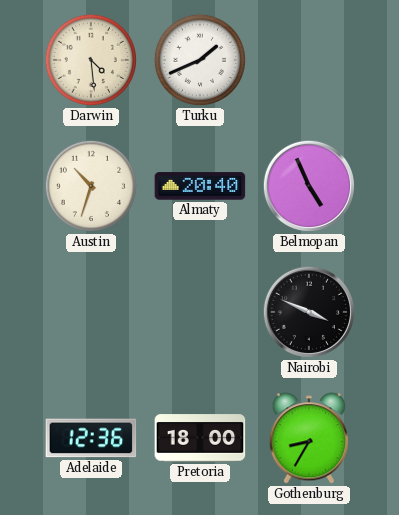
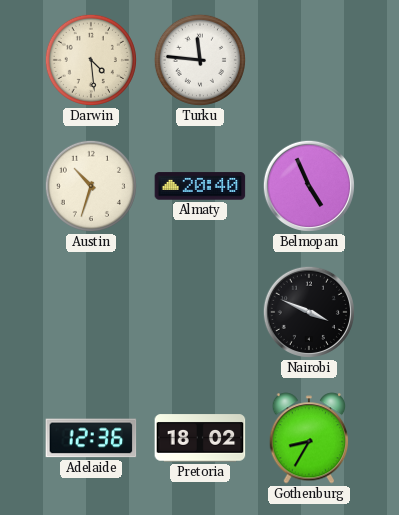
Turku: 1:41 -> 11:46 (200, 60)
Pretoria: 18:00 -> 18:02 (200, 438)
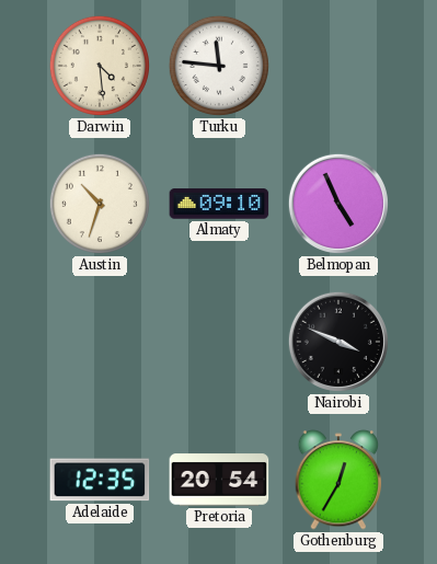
Almaty: 20:40 -> 09:10 (219, 204)
Adelaide: 12:36 -> 12:35 (100, 480)
Pretoria: 18:02 -> 20:54 (219, 480)
Gothenburg: 8:35 -> 12:35 (338, 480)
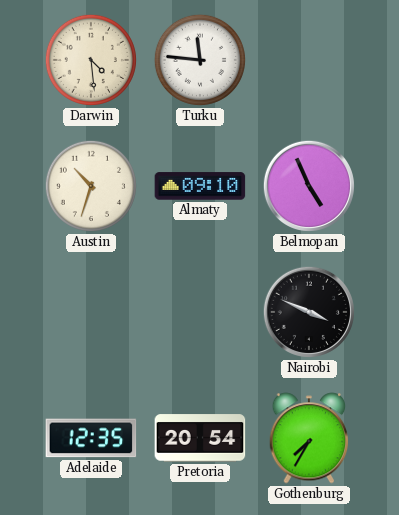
Gothenburg: 12:35 -> 7:35 (309, 438)
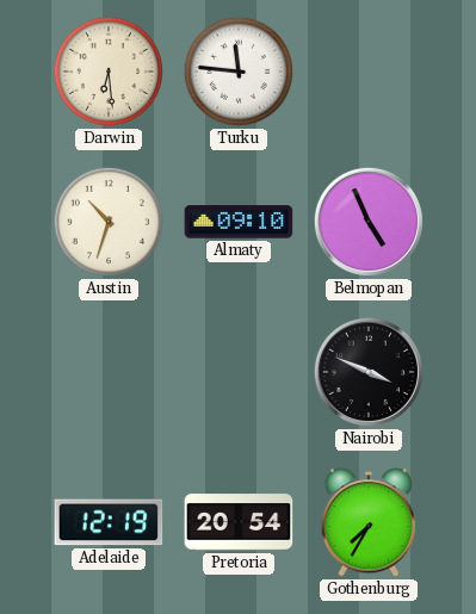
Darwin: 4:29 -> 6:29 (109, 72)
Adelaide: 12:35 -> 12:19 (109, 522)
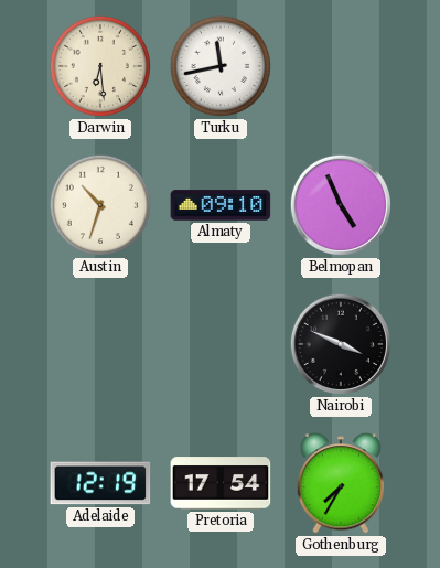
Turku: 11:46 -> 11:43 (221, 66)
Pretoria: 20:54 -> 17:54 (221, 483)
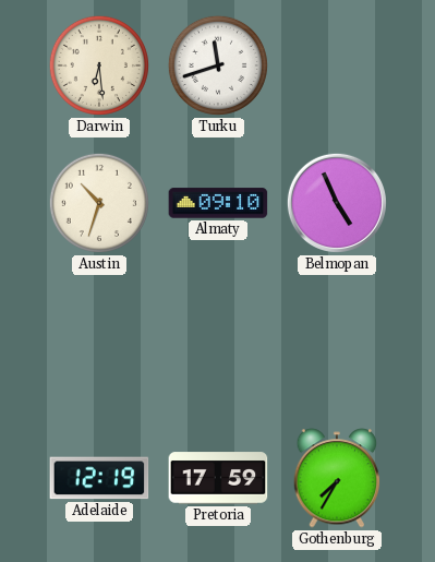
Turku: 11:43 -> 11:42 (218, 65)
Nairobi: 3:49 -> none (341, 344)
Pretoria: 17:54 -> 17:59 (218, 478)
